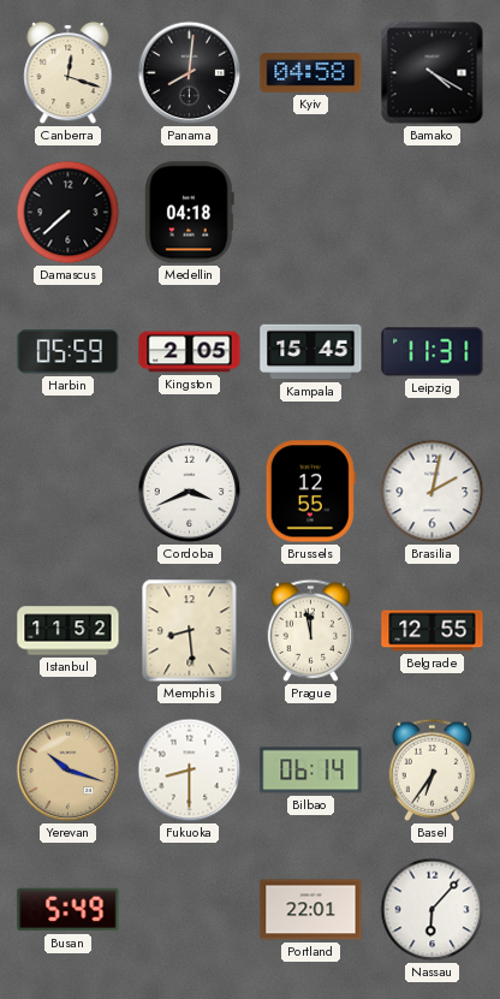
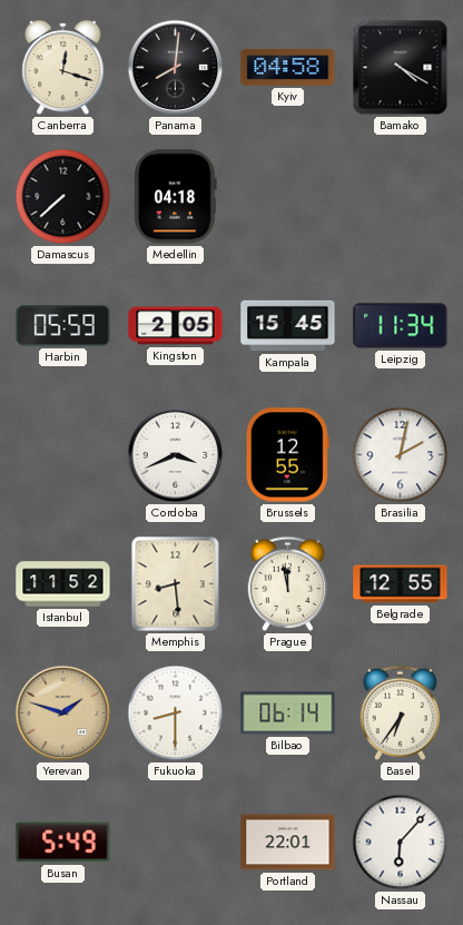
Leipzig: 11:31 -> 11:34 (401, 326)
Yerevan: 10:18 -> 1:48 (63, 714)
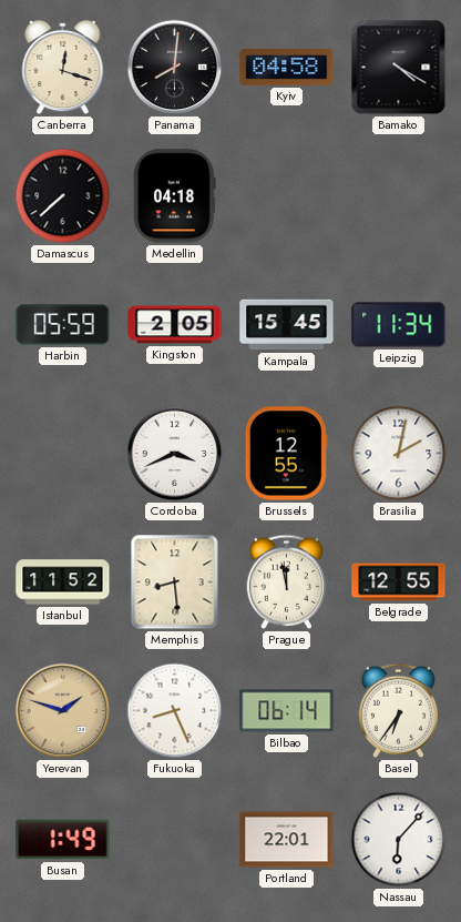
Fukuoka: 8:30 -> 8:26 (175, 711)
Busan: 5:49 -> 1:49 (63, 840)
